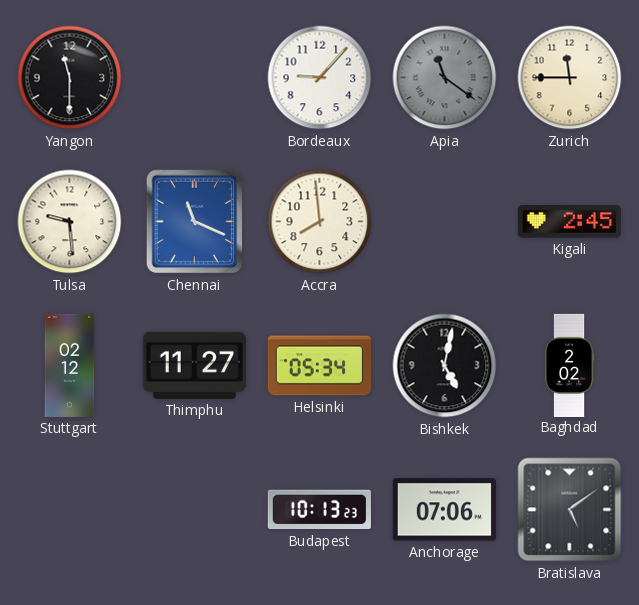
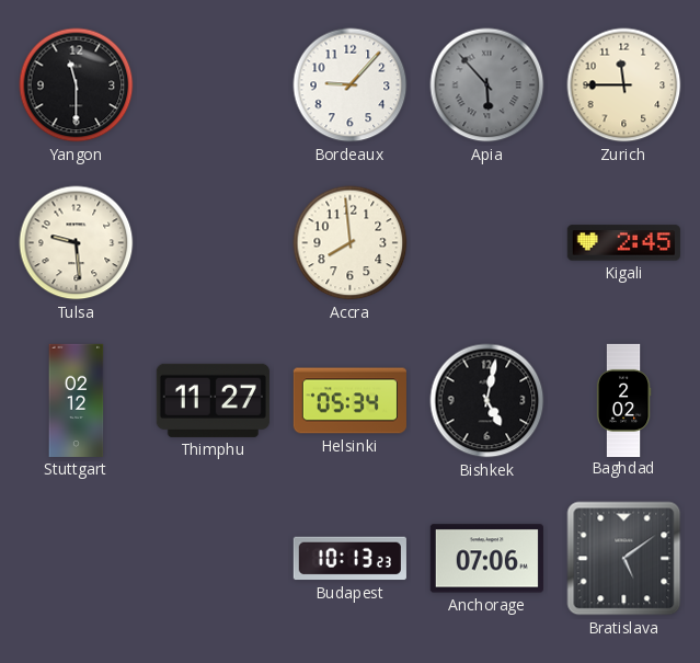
Apia: 11:21 -> 5:53 (487, 85)
Chennai: 11:19 -> none (195, 222)
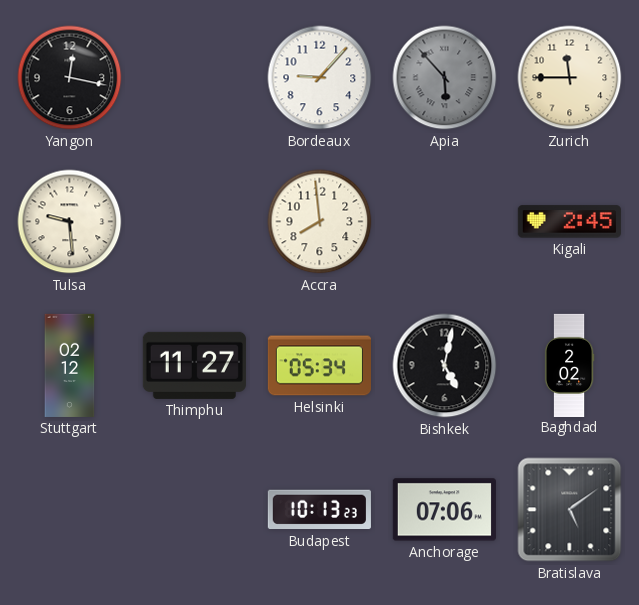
Yangon: 11:30 -> 12:17 (70, 78)
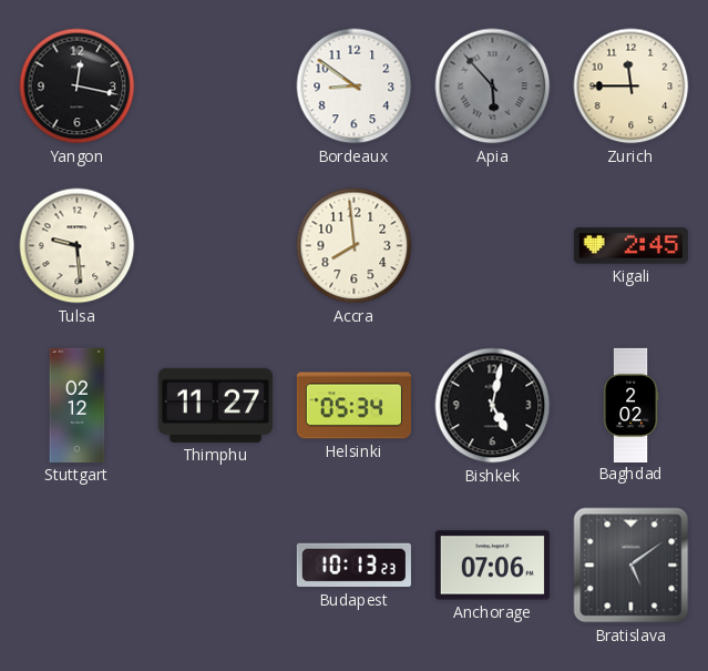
Bordeaux: 9:07 -> 8:51 (355, 87)
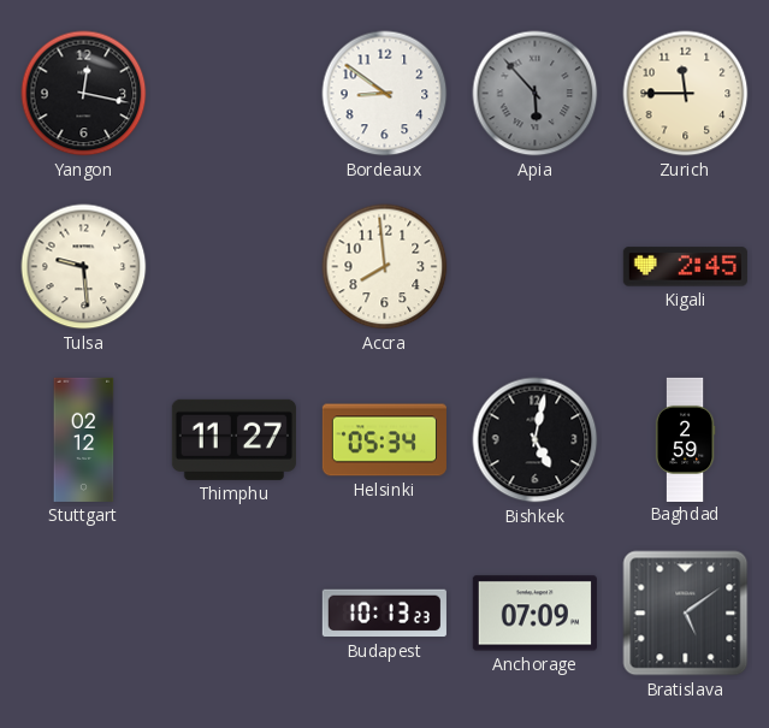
Baghdad: 2:02 -> 2:59 (685, 439)
Anchorage: 07:06 -> 07:09 (534, 614)
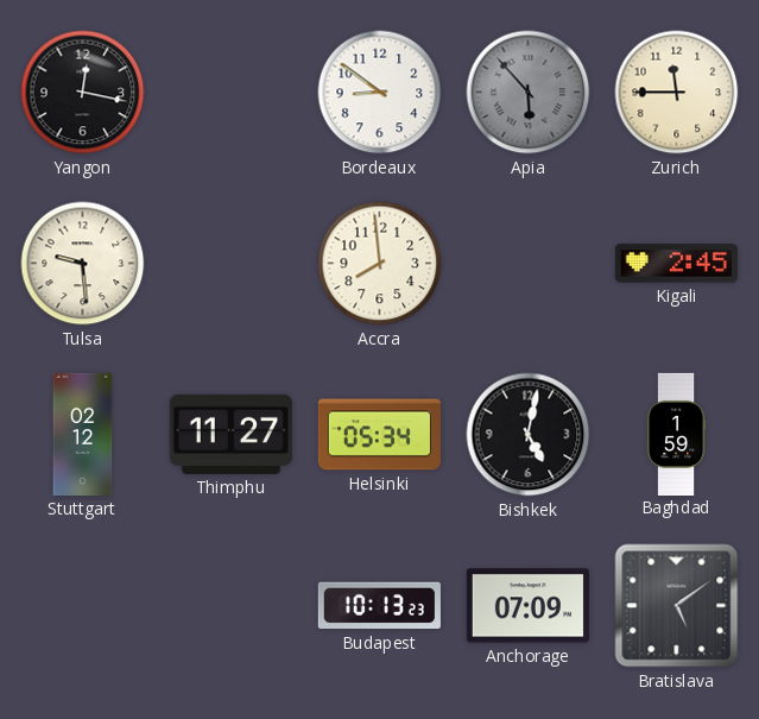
Baghdad: 2:59 -> 1:59 (676, 434)
